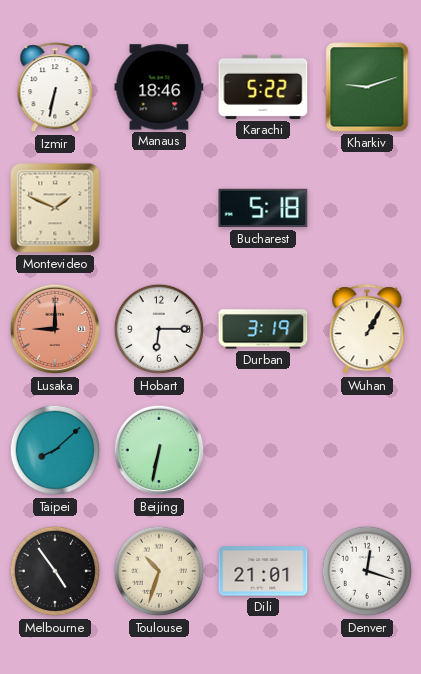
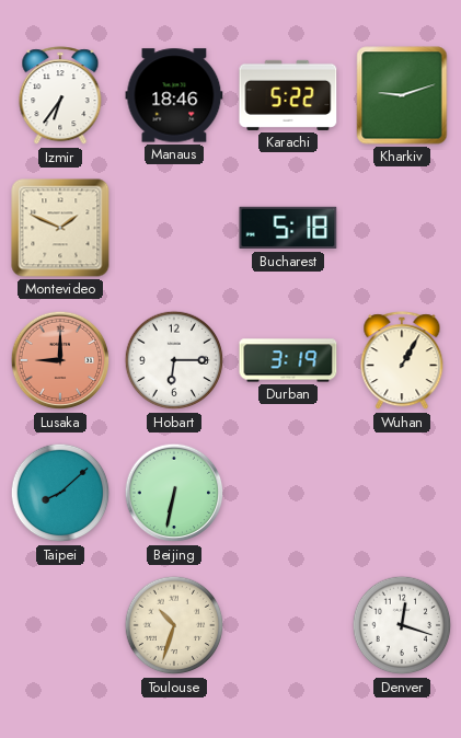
Izmir: 6:32 -> 6:36 (60, 96)
Melbourne: 4:54 -> none (55, 571)
Dili: 21:01 -> none (263, 571)
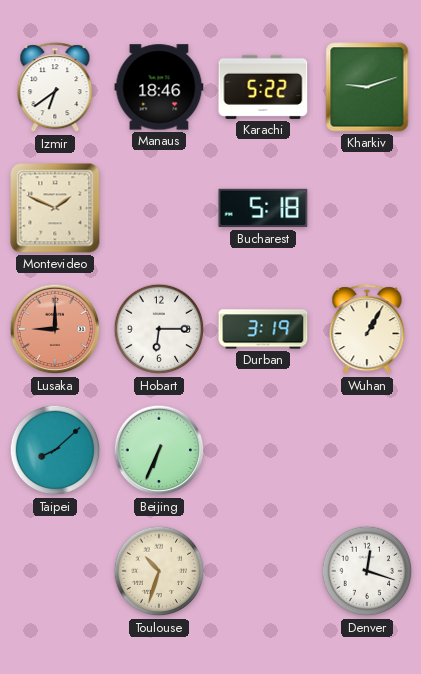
Izmir: 6:36 -> 6:39 (55, 88)
Beijing: 6:32 -> 6:34 (159, 450)
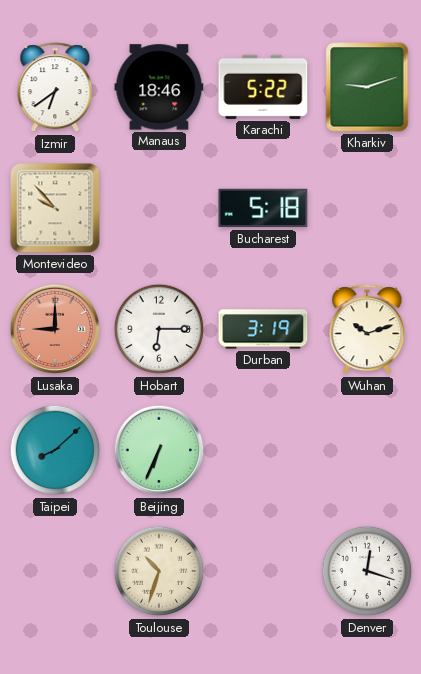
Montevideo: 1:49 -> 9:53 (55, 208)
Wuhan: 1:05 -> 10:12 (367, 330)
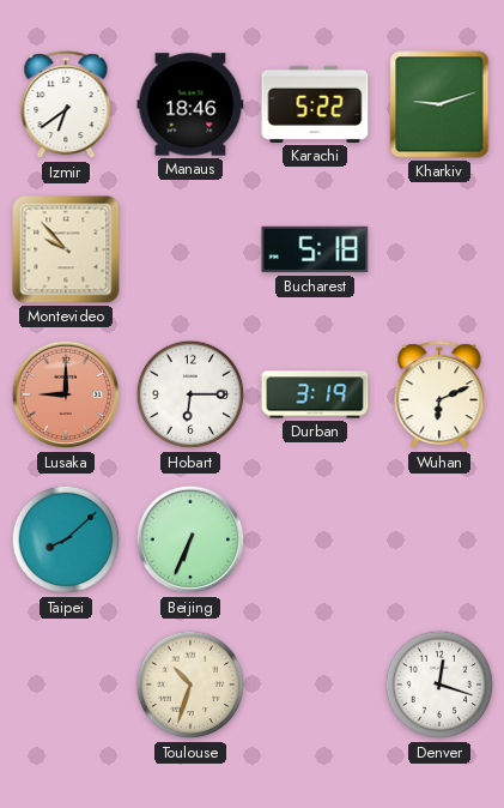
Wuhan: 10:12 -> 6:11 (439, 396)
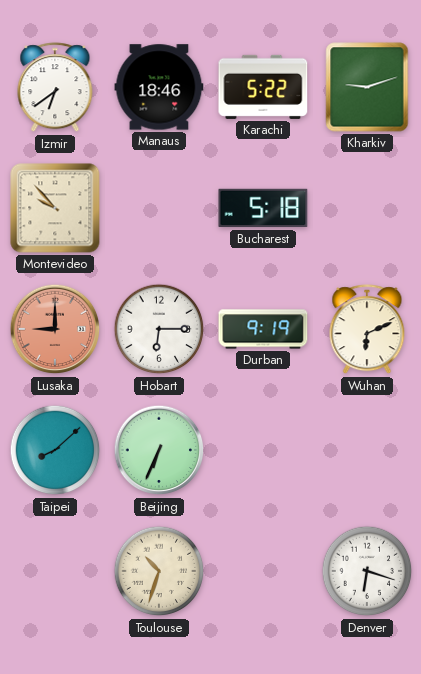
Durban: 3:19 -> 9:19 (263, 329)
Denver: 12:18 -> 6:18 (367, 571)
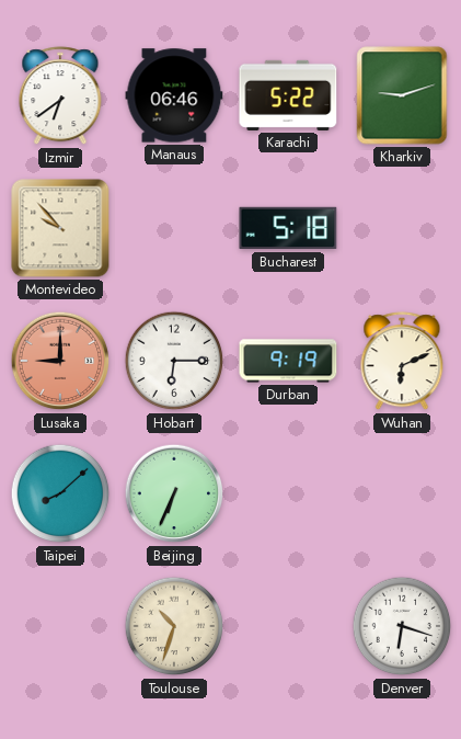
Manaus: 18:46 -> 06:46 (174, 95)
